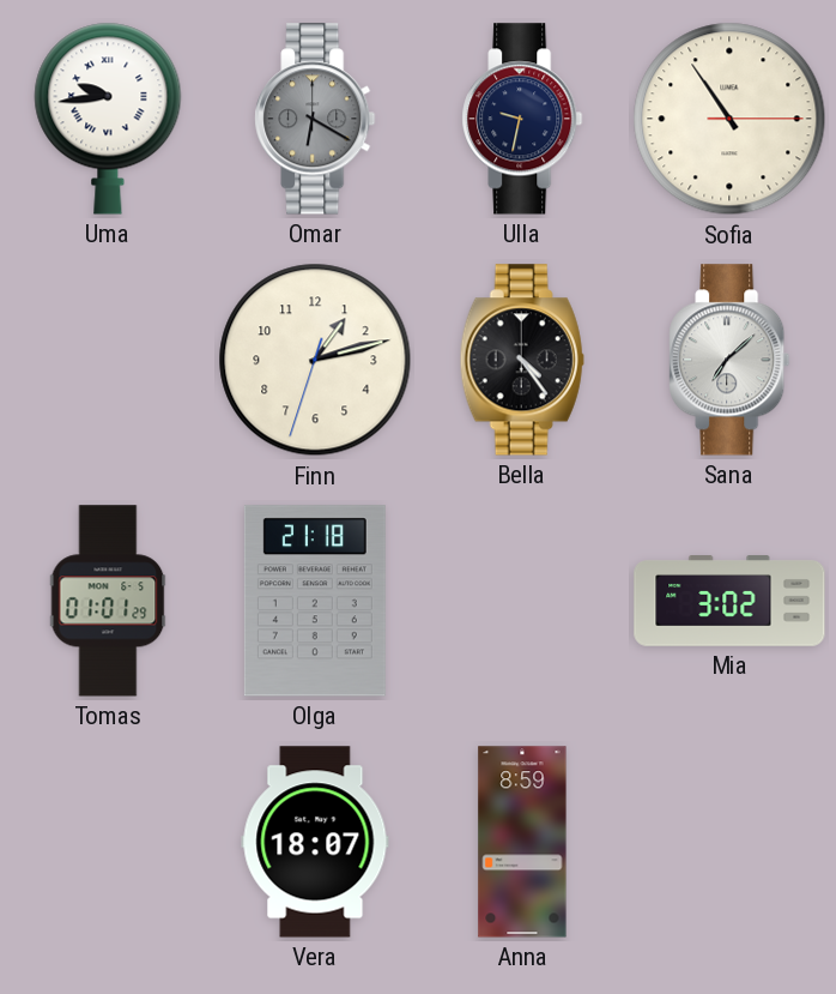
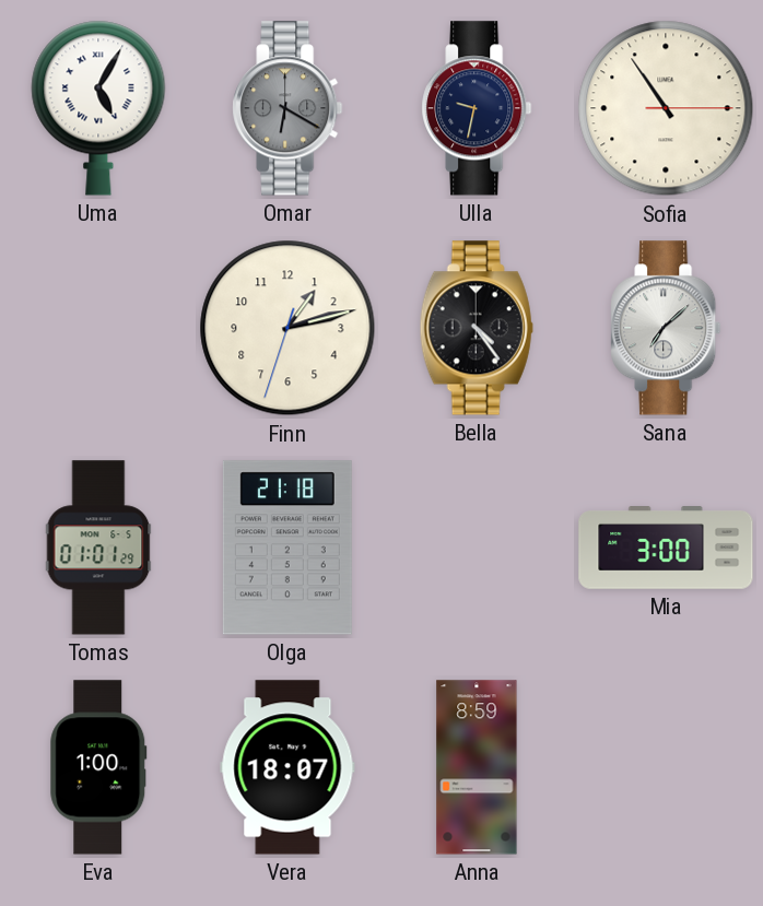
Uma: 9:44 -> 5:05 (98, 108)
Mia: 3:02 -> 3:00 (666, 548)
Eva: none -> 1:00 (98, 767)
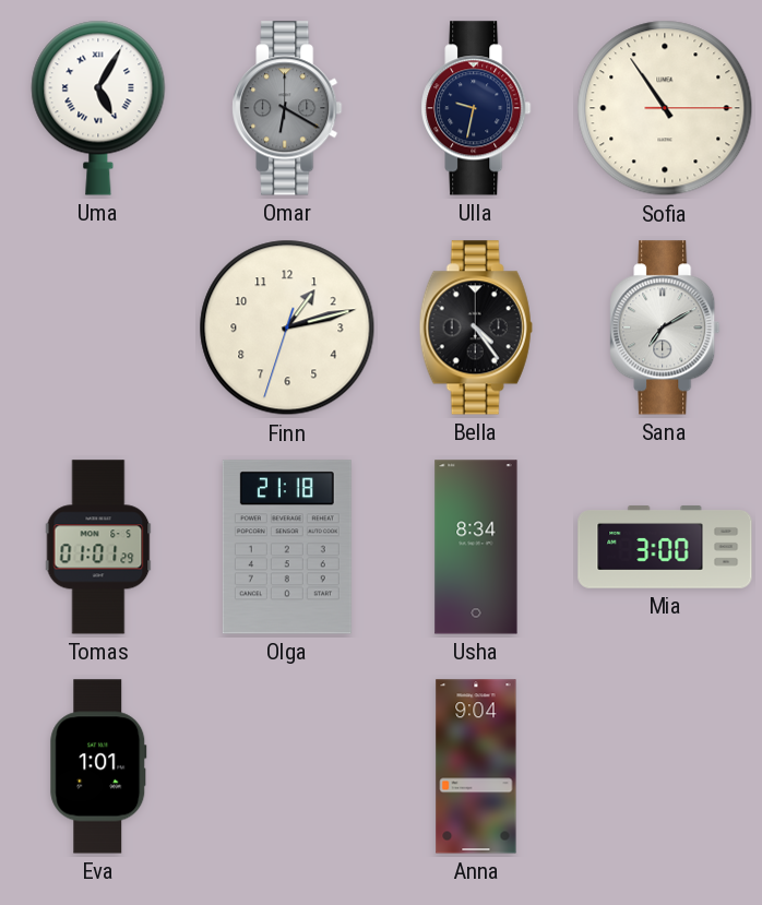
Sana: 7:08 -> 7:10 (665, 328)
Usha: none -> 8:34 (476, 547)
Eva: 1:00 -> 1:01 (98, 766)
Vera: 18:07 -> none (287, 767)
Anna: 8:59 -> 9:04 (476, 766)
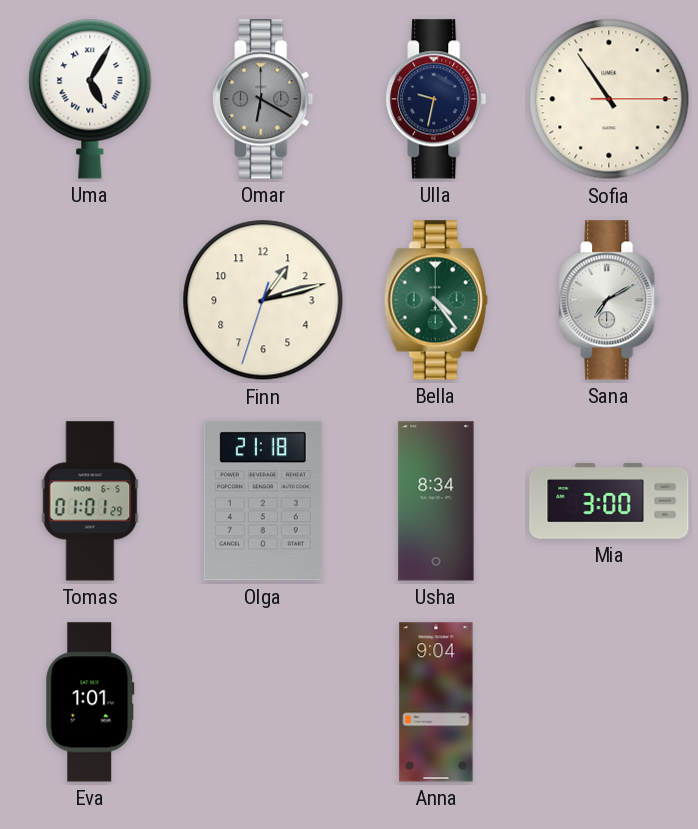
Bella dial: black -> green (436, 300)
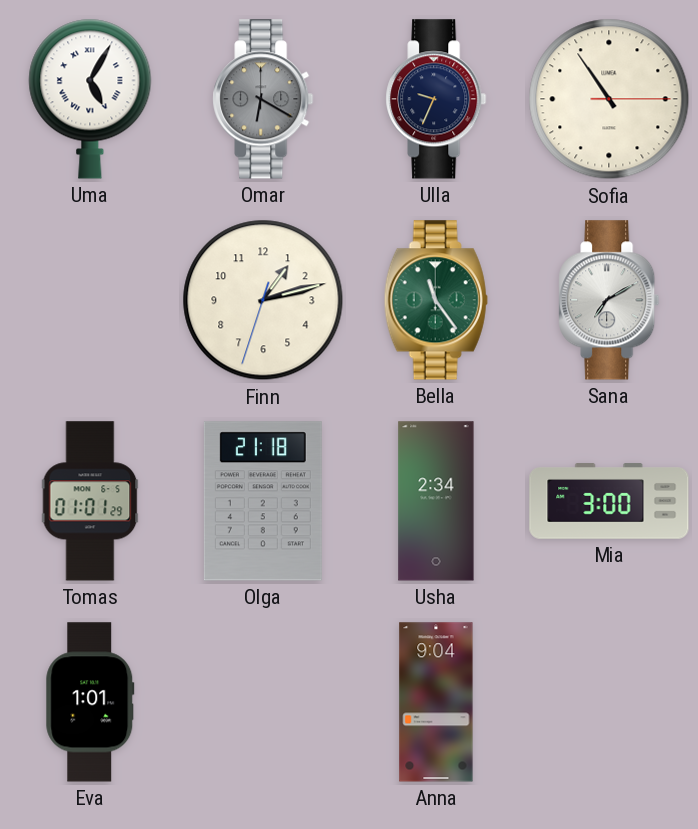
Ulla: 9:32 -> 9:34 (436, 99)
Bella: 4:24 -> 11:24 (436, 300)
Usha: 8:34 -> 2:34 (436, 501)
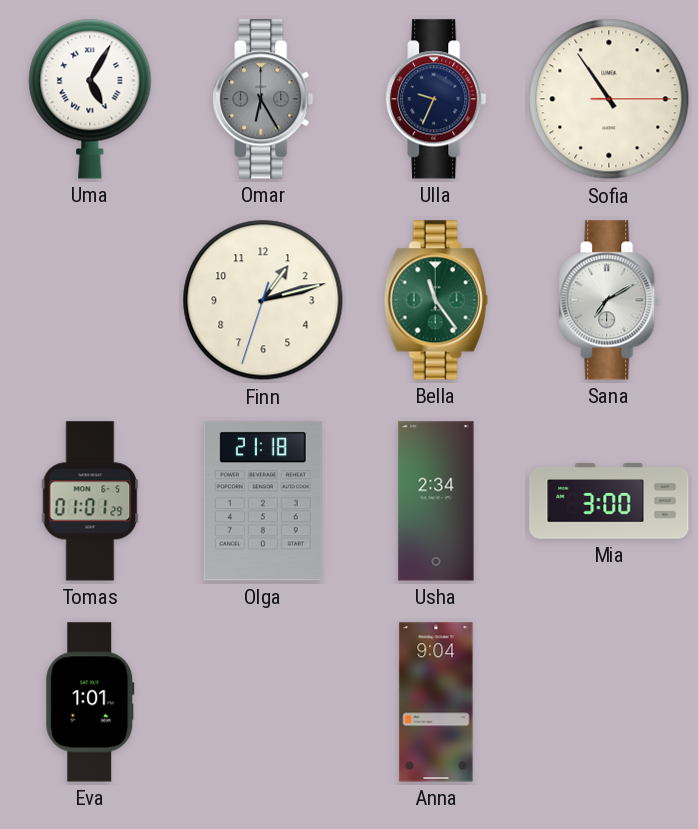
Omar: 6:20 -> 6:25 (263, 99)
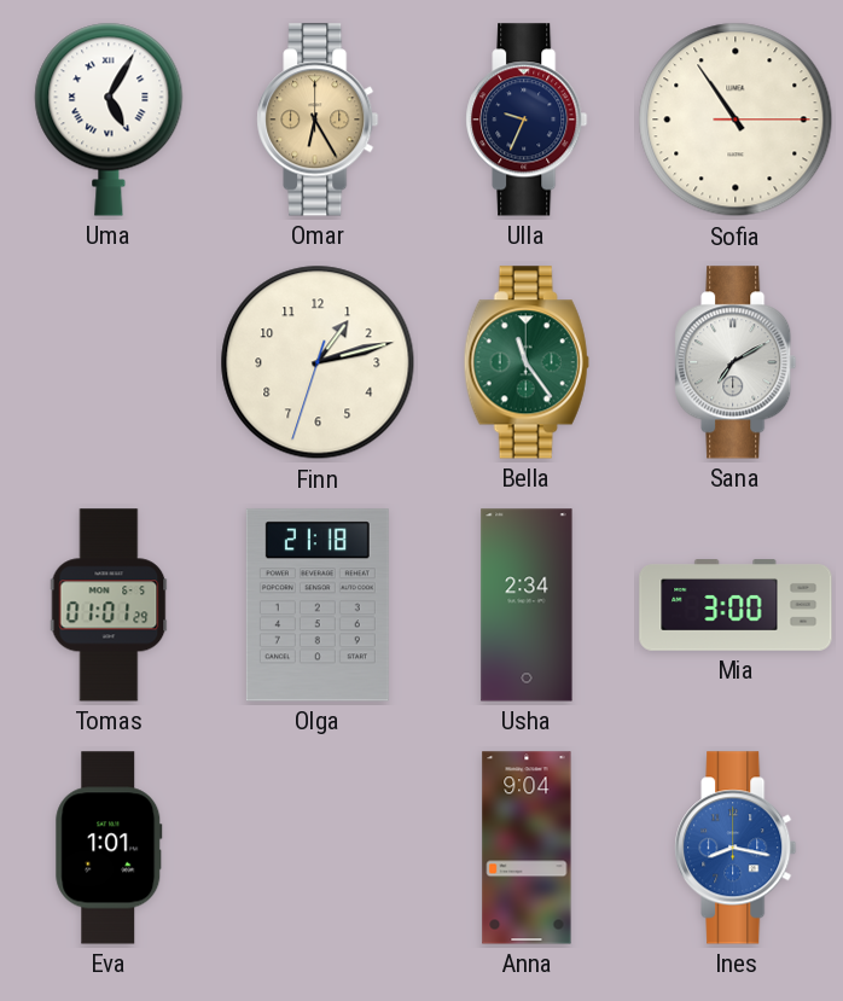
Omar dial: grey -> champagne (318, 120)
Ines: none -> 8:17 (736, 848)
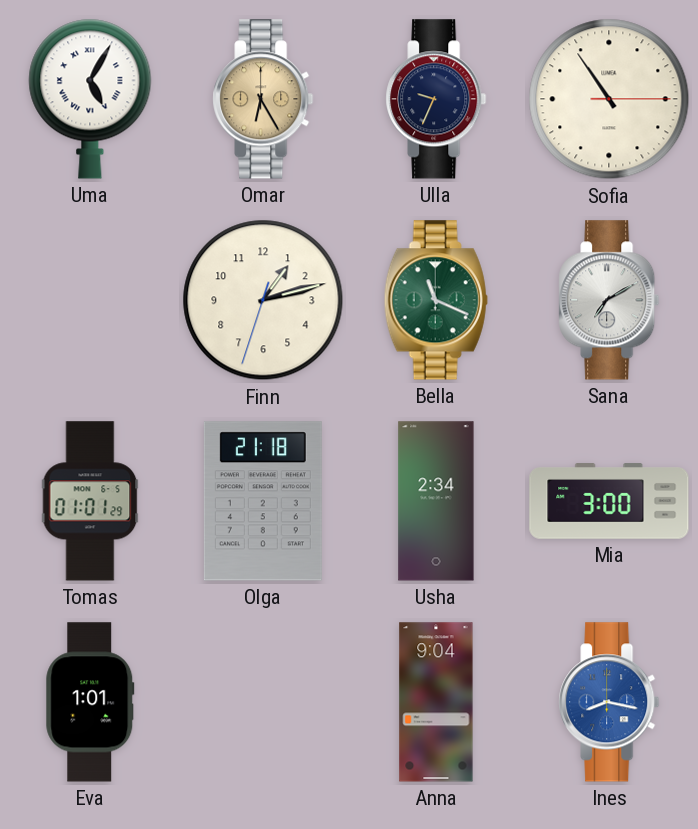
Bella: 11:24 -> 11:19 (436, 300)
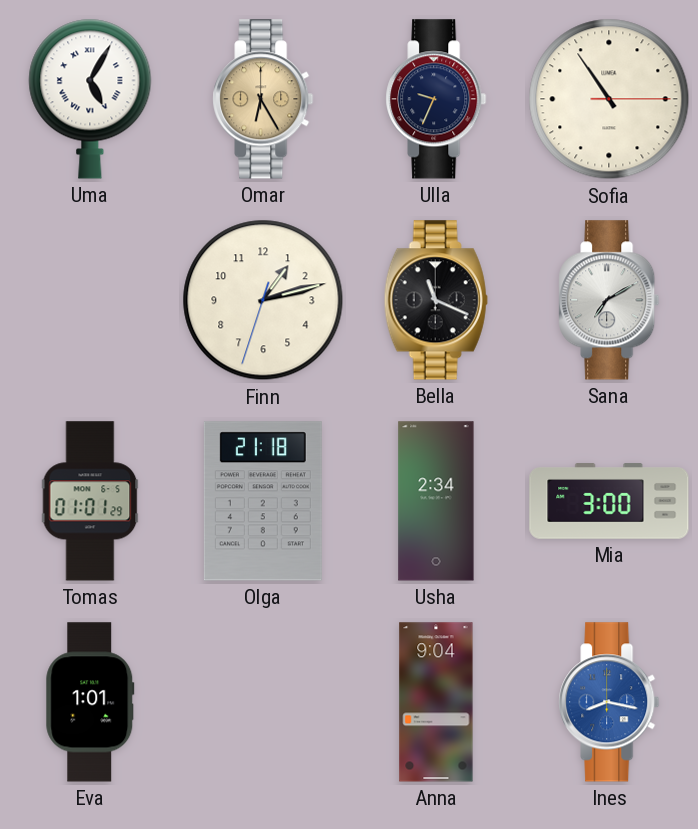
Bella dial: green -> black (436, 300)
